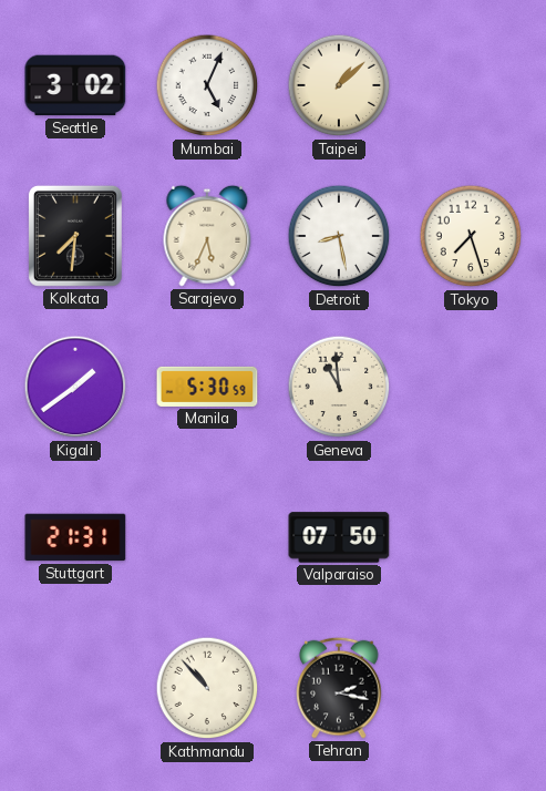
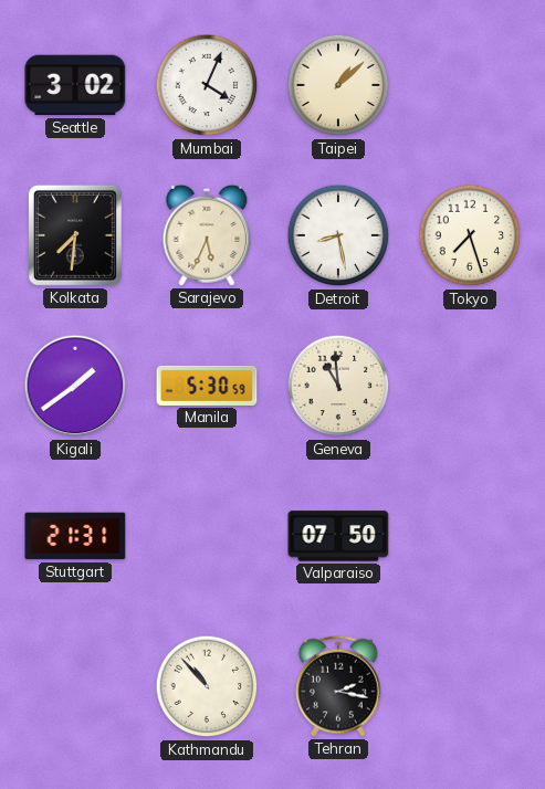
Mumbai: 5:04 -> 4:04 (207, 85)
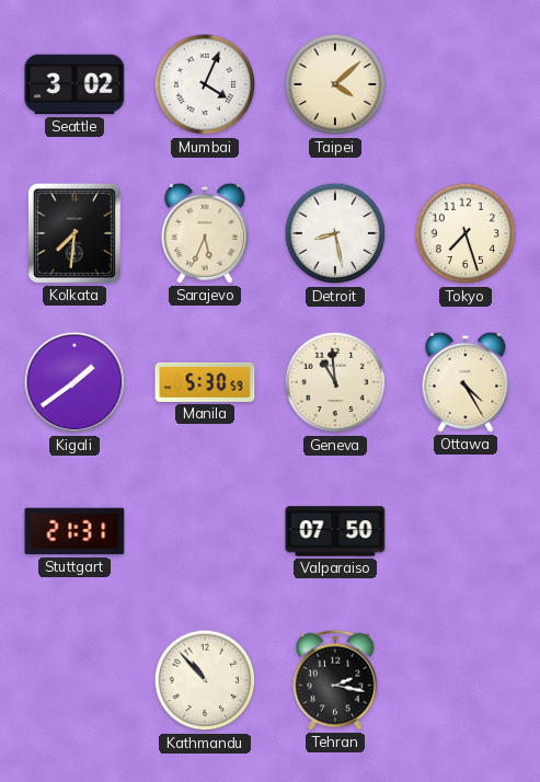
Taipei: 1:08 -> 4:08 (335, 84)
Ottawa: none -> 4:25 (466, 382)
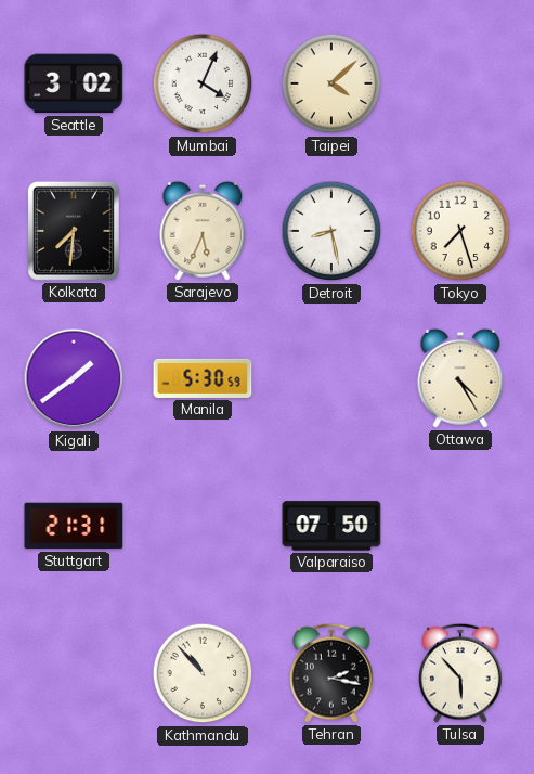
Geneva: 10:59 -> none (335, 382)
Tulsa: none -> 5:53 (460, 673)
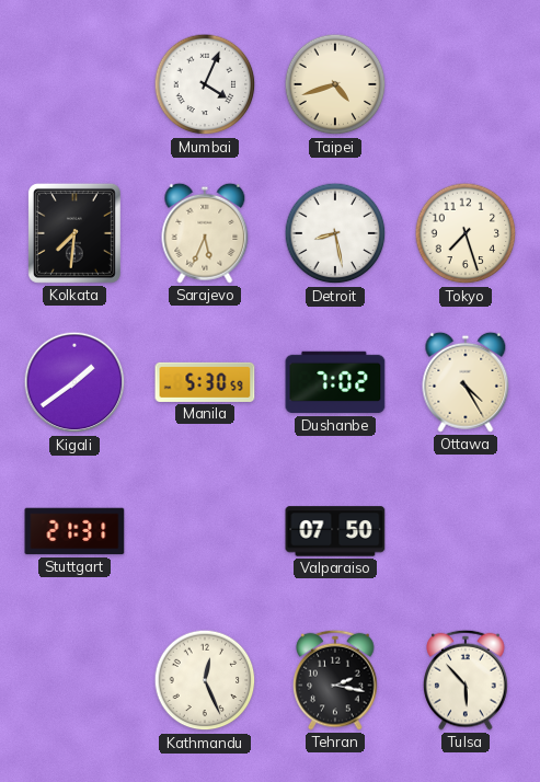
Seattle: 3:02 -> none (74, 83)
Taipei: 4:08 -> 4:42 (335, 84)
Dushanbe: none -> 7:02 (335, 382)
Kathmandu: 10:53 -> 12:26 (205, 680)
